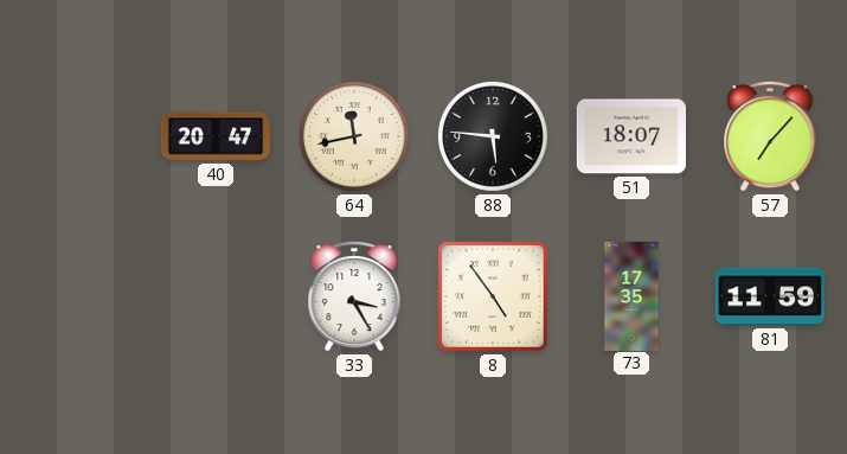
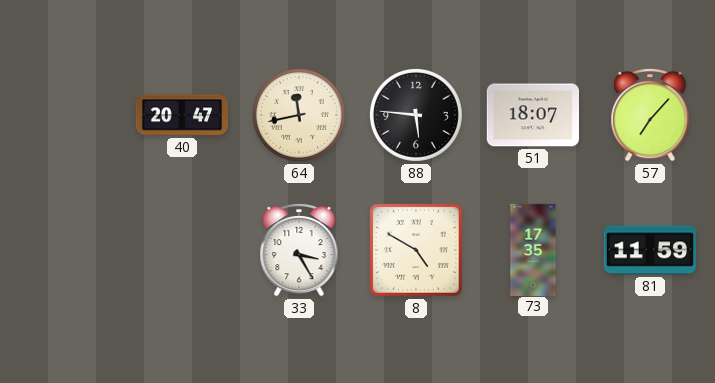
8: 4:54 -> 4:50 (416, 250)
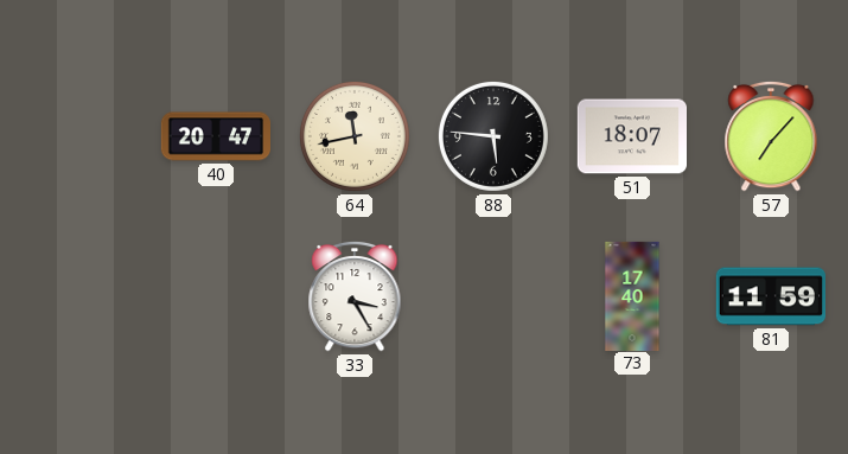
8: 4:50 -> none (416, 250)
73: 17:35 -> 17:40 (632, 295)
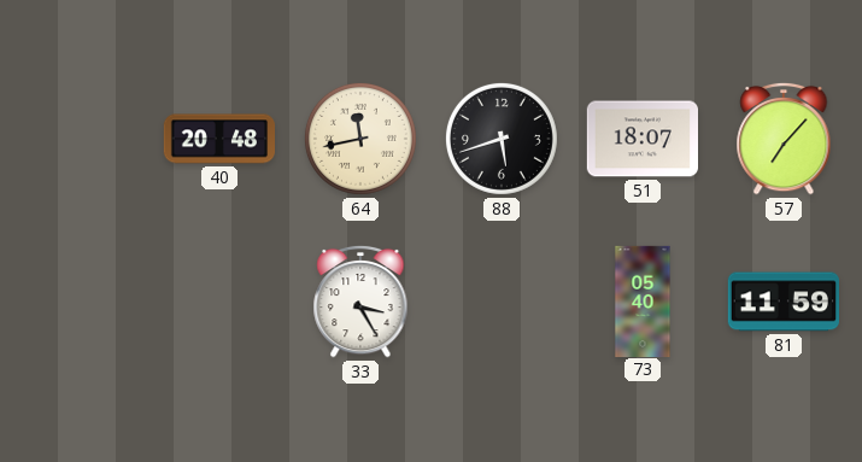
40: 20:47 -> 20:48 (218, 139)
88: 5:46 -> 5:42 (502, 139)
73: 17:40 -> 05:40 (643, 300)
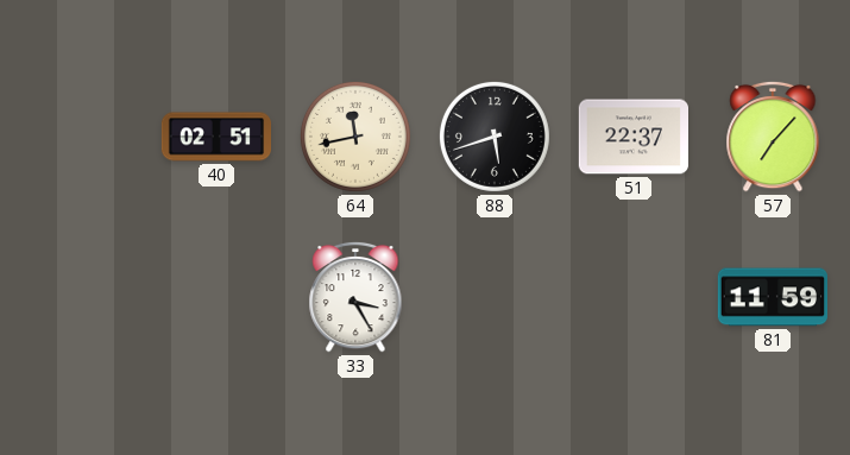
40: 20:48 -> 02:51 (215, 137)
51: 18:07 -> 22:37 (632, 137)
73: 05:40 -> none (643, 300)
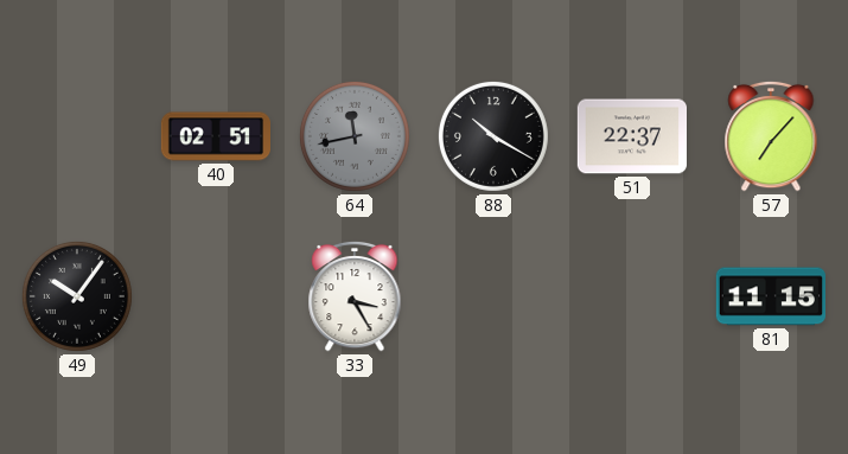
64 dial: cream -> grey (355, 136)
88: 5:42 -> 10:20 (493, 136)
49: none -> 10:06 (77, 296)
81: 11:59 -> 11:15 (770, 296)
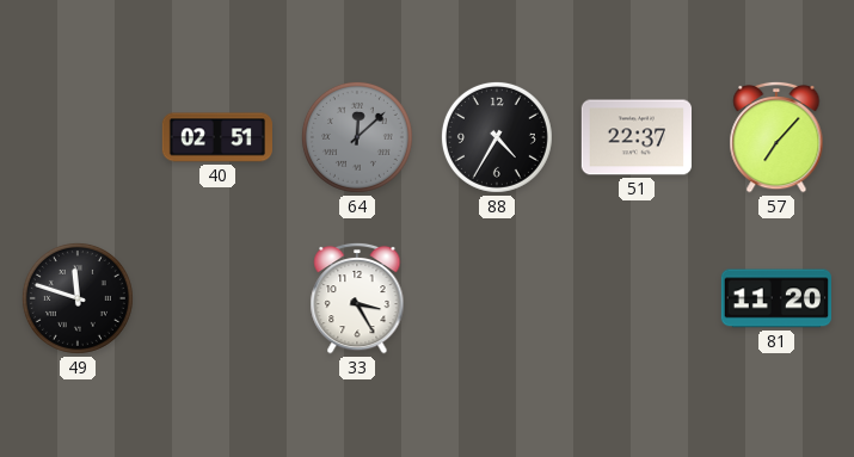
64: 11:43 -> 12:08 (357, 137)
88: 10:20 -> 4:35 (497, 137)
49: 10:06 -> 11:48 (78, 298)
81: 11:15 -> 11:20 (775, 298)
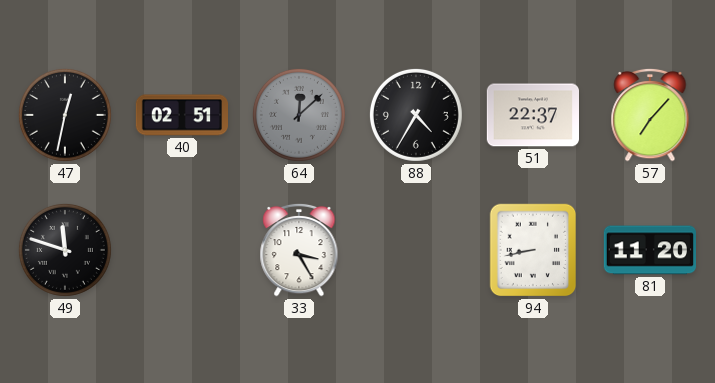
47: none -> 12:32 (65, 115)
94: none -> 8:43 (533, 250)
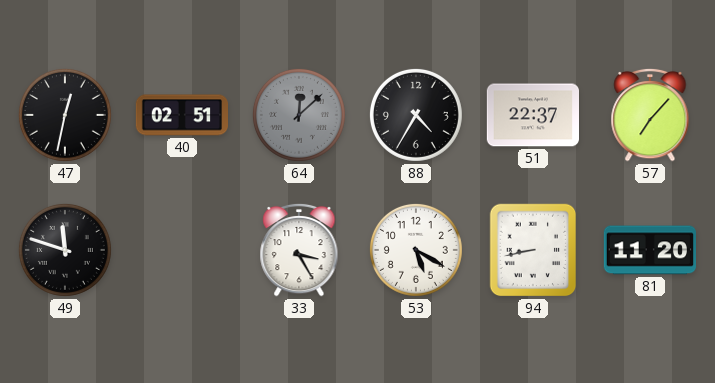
53: none -> 5:20 (416, 250)
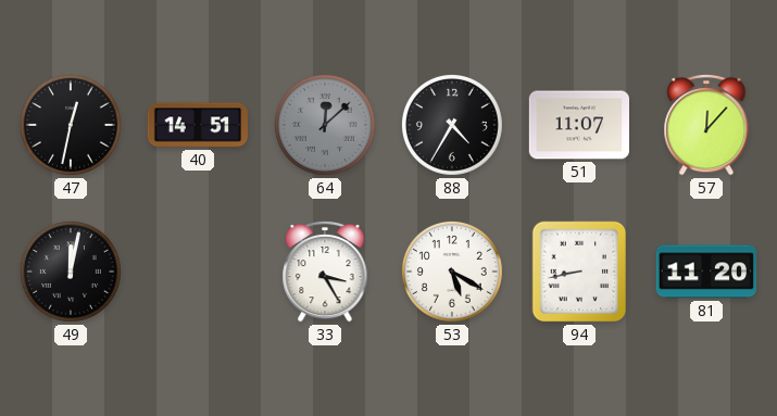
40: 02:51 -> 14:51 (197, 125)
51: 22:37 -> 11:07 (578, 125)
57: 7:07 -> 12:07 (706, 125)
49: 11:48 -> 12:02 (71, 272)
